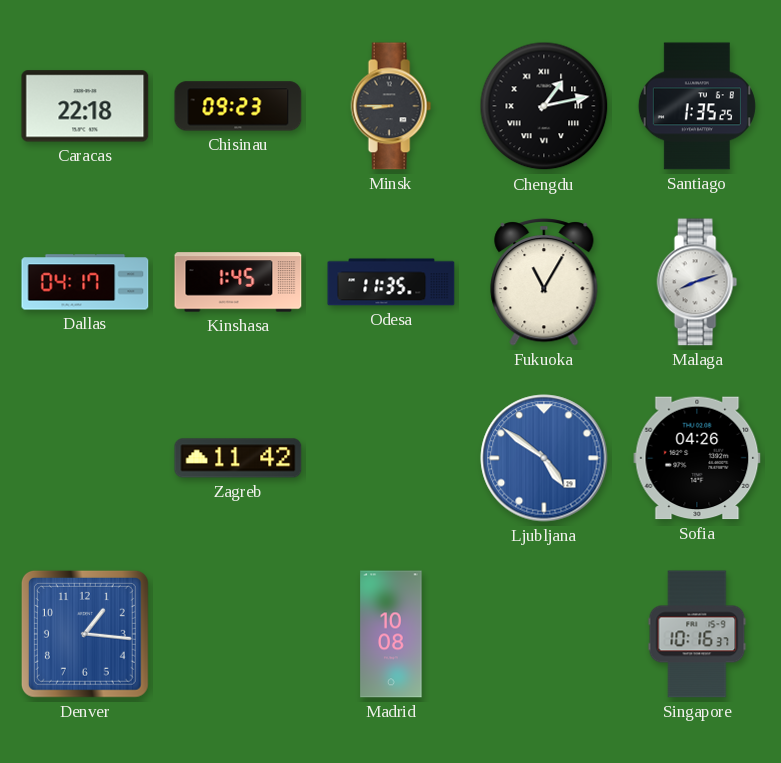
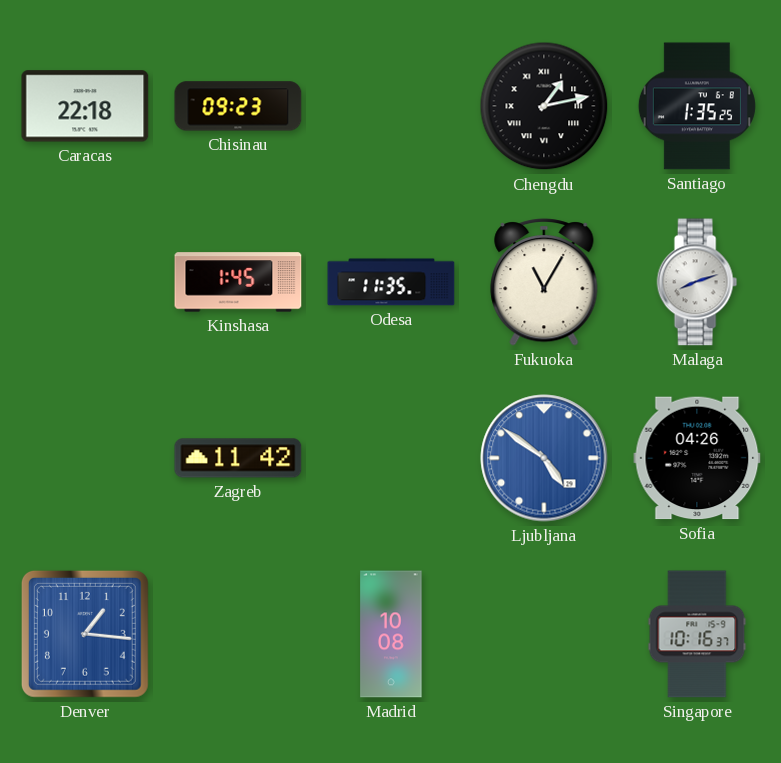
Minsk: 8:45 -> none (391, 106)
Dallas: 04:17 -> none (85, 282)
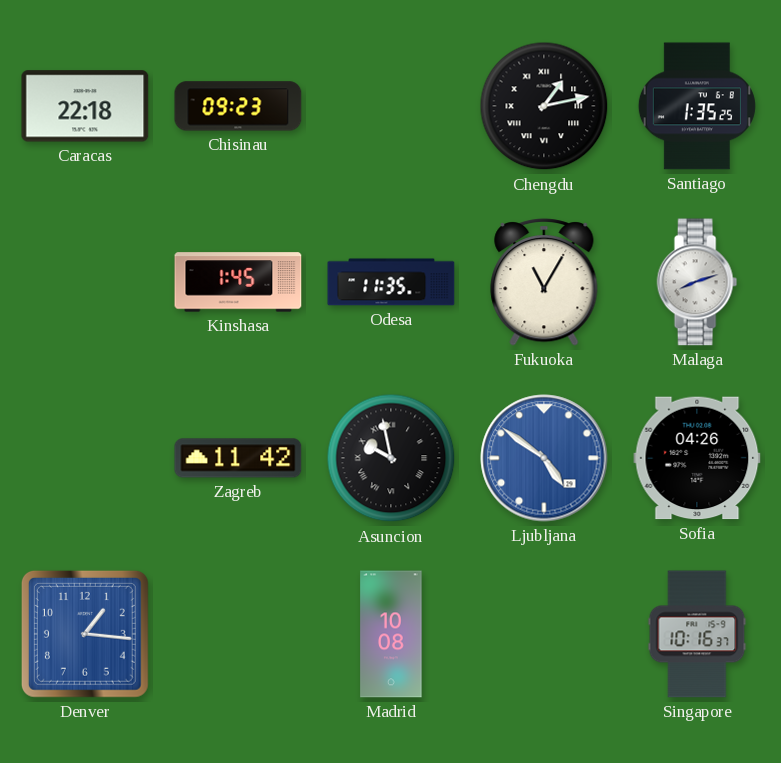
Asuncion: none -> 9:58 (391, 458)
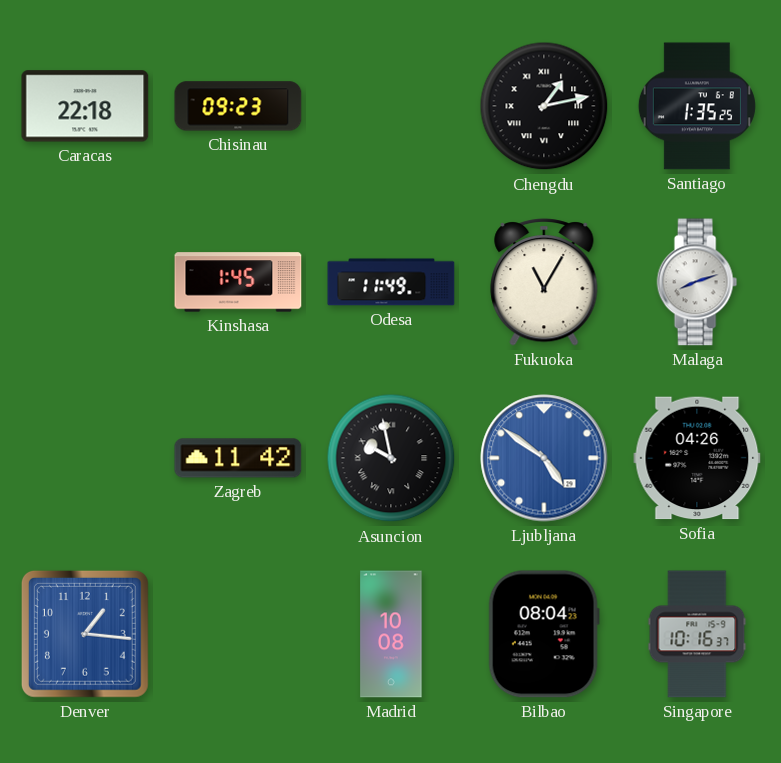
Odesa: 11:35 -> 11:49 (391, 282)
Bilbao: none -> 08:04 (544, 634)
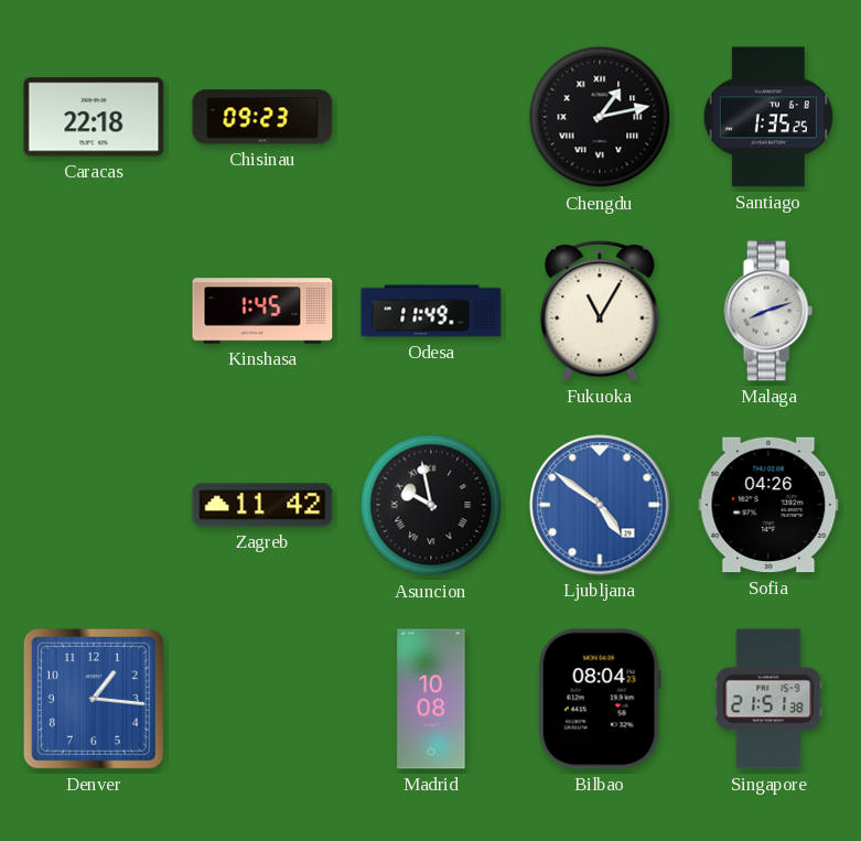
Singapore: 10:16 -> 21:51 (768, 699)
